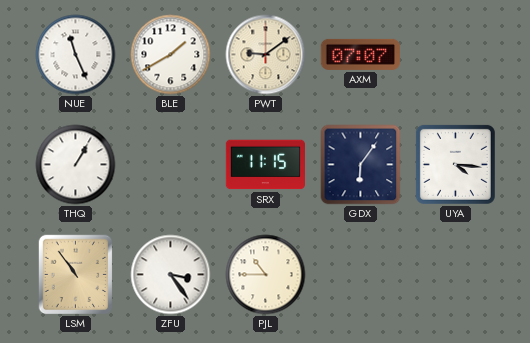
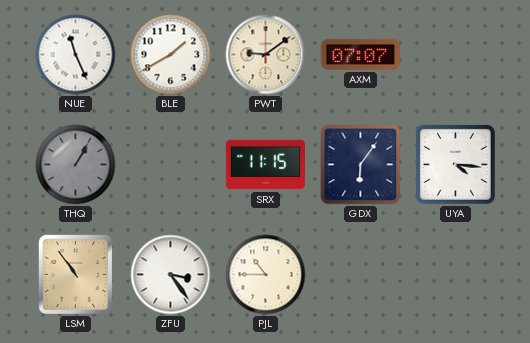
THQ dial: white -> grey (76, 165)
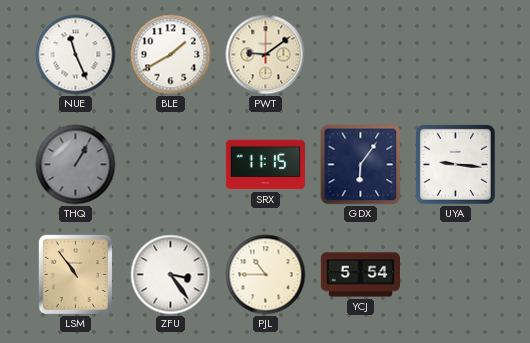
AXM: 07:07 -> none (360, 54)
UYA: 4:16 -> 9:16 (455, 164)
YCJ: none -> 5:54 (360, 275)
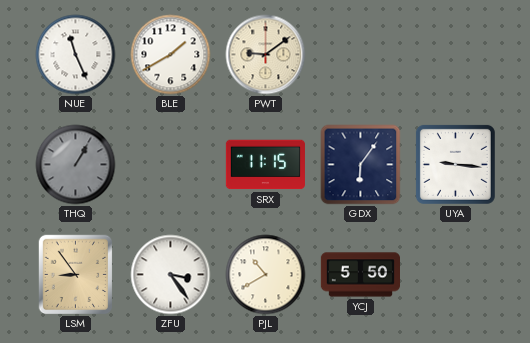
LSM: 10:54 -> 8:54 (76, 275)
PJL: 10:45 -> 10:40 (266, 275)
YCJ: 5:54 -> 5:50 (360, 275)
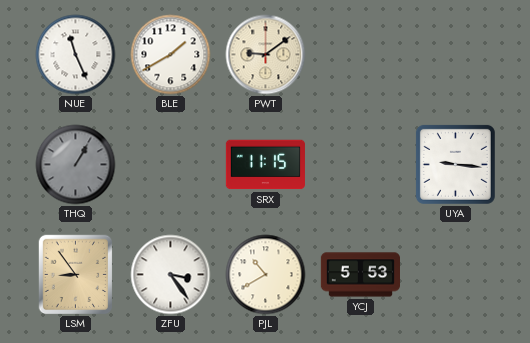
GDX: 6:06 -> none (361, 165)
YCJ: 5:50 -> 5:53 (360, 275)
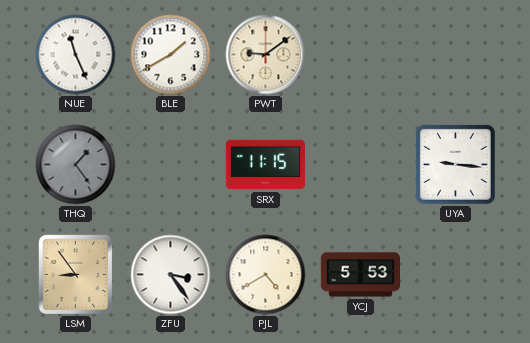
THQ: 1:05 -> 1:24 (76, 165)
PJL: 10:40 -> 4:40 (266, 275)
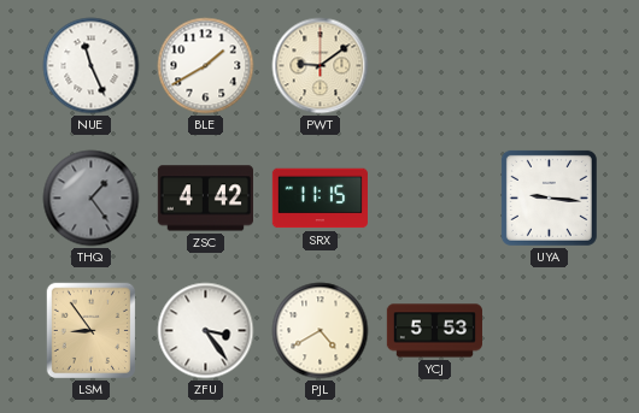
ZSC: none -> 4:42 (205, 199)
